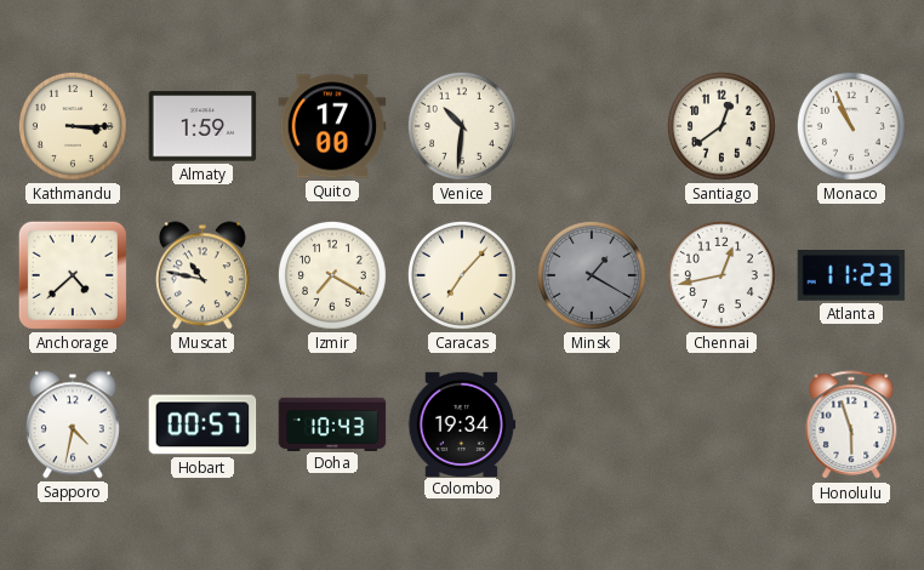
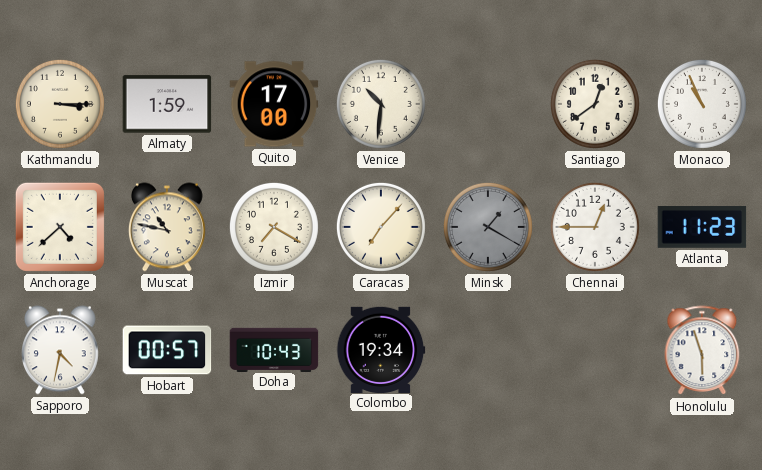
Chennai: 12:43 -> 12:45 (595, 227)
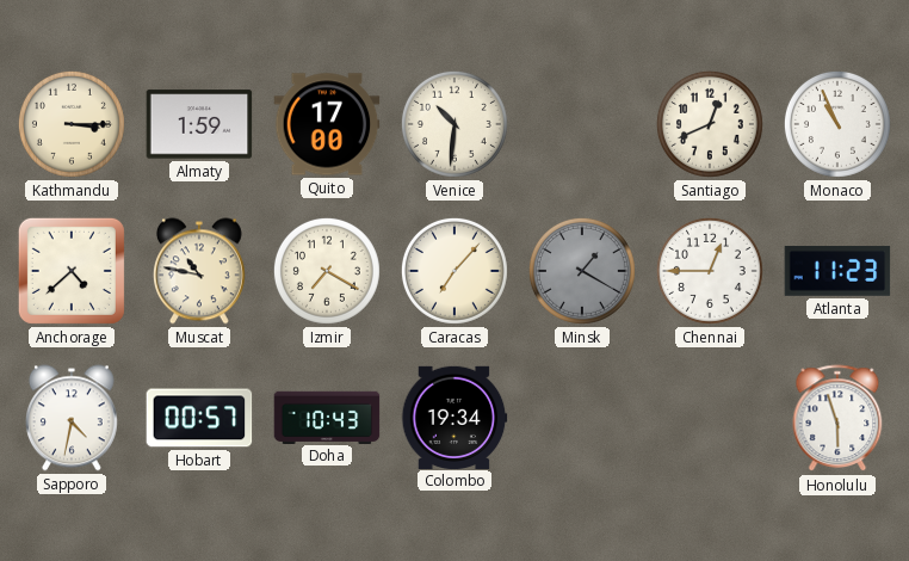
Santiago: 12:39 -> 12:41 (710, 124)
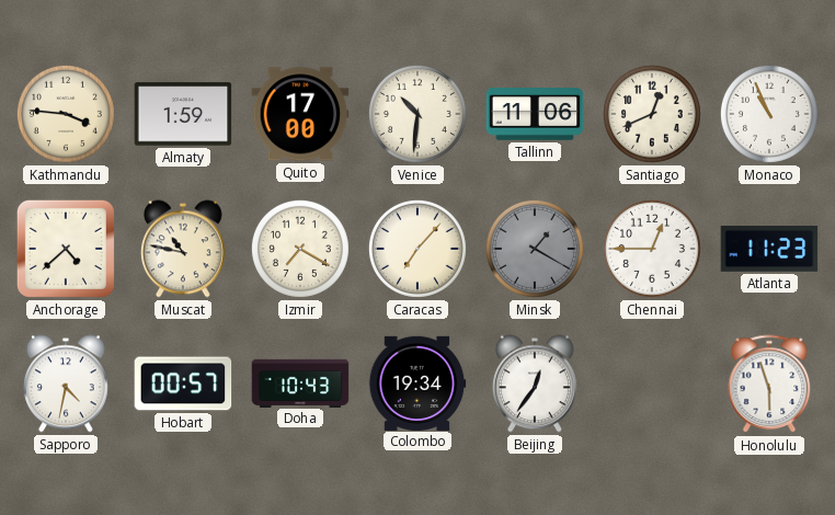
Kathmandu: 3:15 -> 3:46 (66, 114)
Tallinn: none -> 11:06 (535, 114)
Beijing: none -> 12:36 (535, 384)
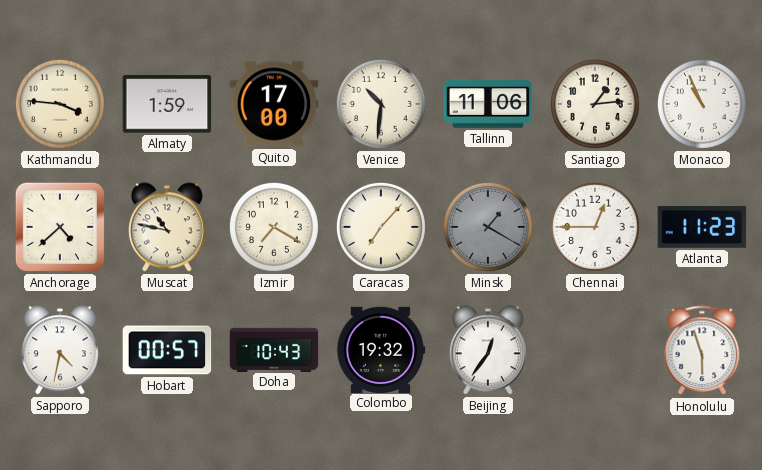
Santiago: 12:41 -> 1:14 (595, 104)
Colombo: 19:34 -> 19:32 (381, 349)
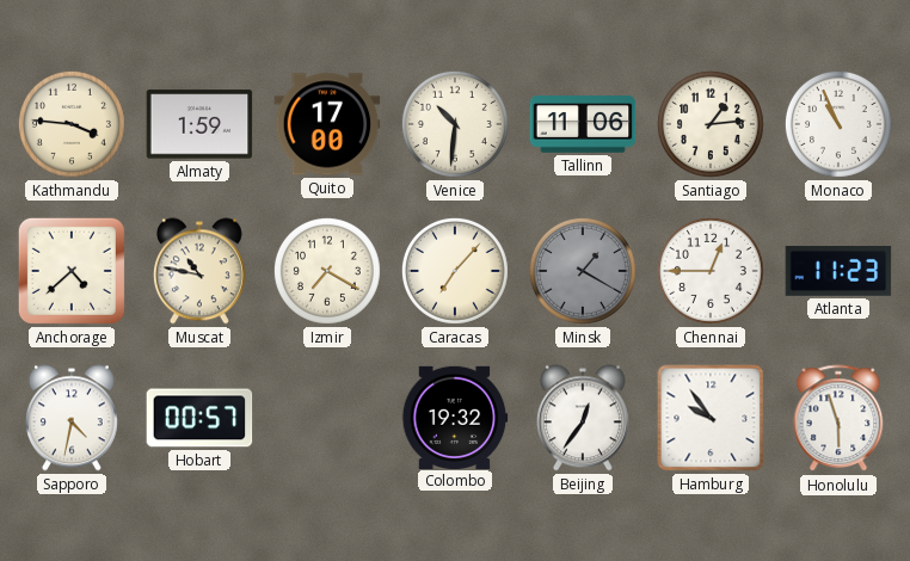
Doha: 10:43 -> none (274, 349)
Hamburg: none -> 9:54 (711, 418)
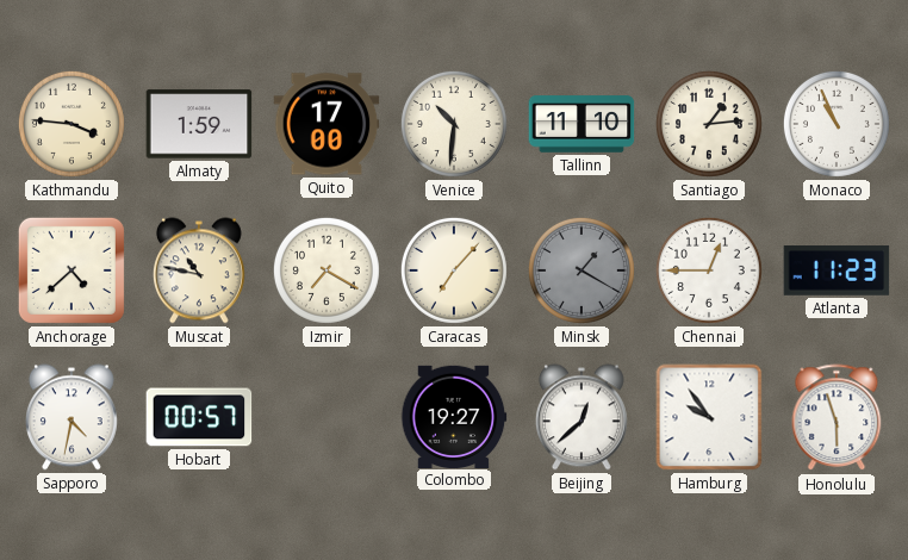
Tallinn: 11:06 -> 11:10 (582, 124)
Colombo: 19:32 -> 19:27 (454, 416)
Beijing: 12:36 -> 12:38 (582, 417)
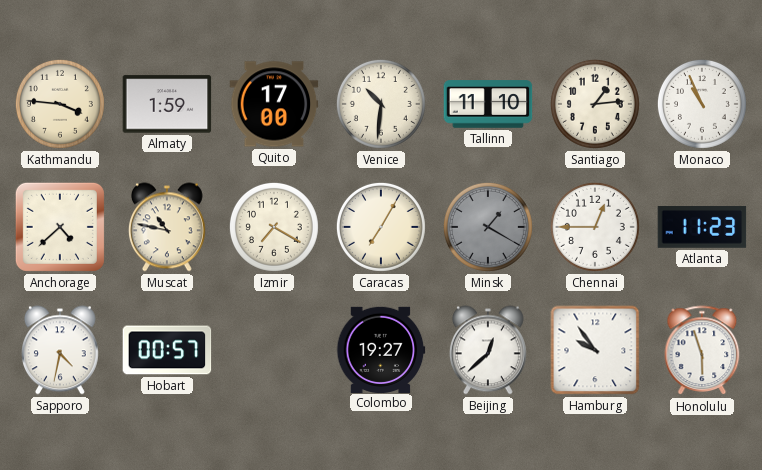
Caracas: 7:07 -> 7:05 (381, 227)
